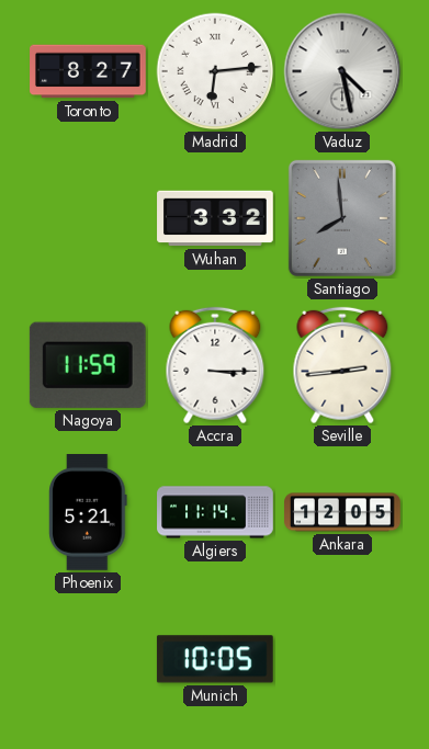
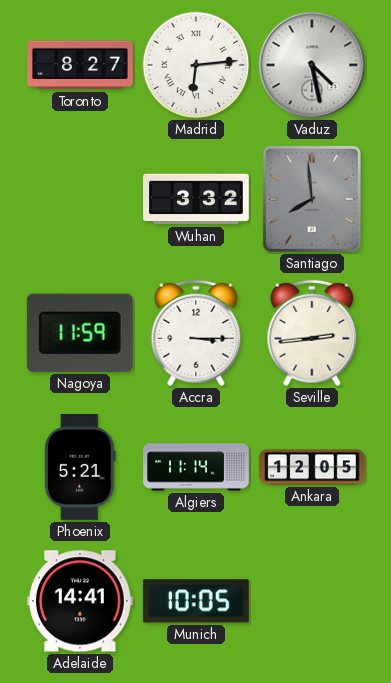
Adelaide: none -> 14:41 (80, 601)
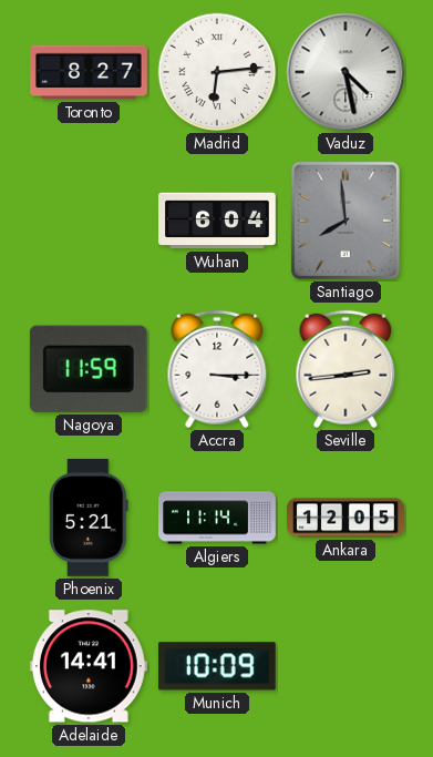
Wuhan: 3:32 -> 6:04 (217, 221)
Munich: 10:05 -> 10:09 (217, 666)
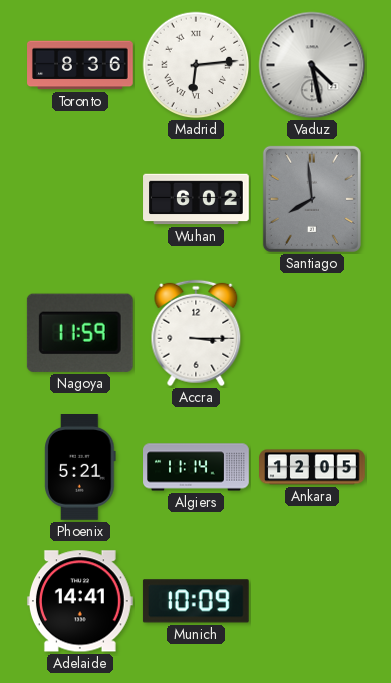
Toronto: 8:27 -> 8:36 (80, 65)
Wuhan: 6:04 -> 6:02 (196, 199)
Seville: 2:44 -> none (346, 369)
